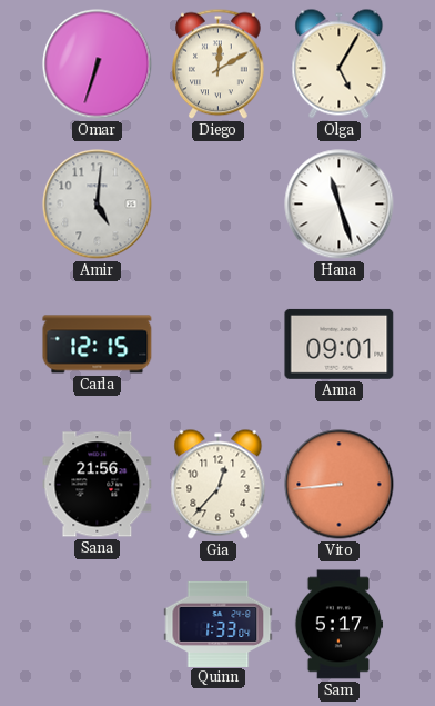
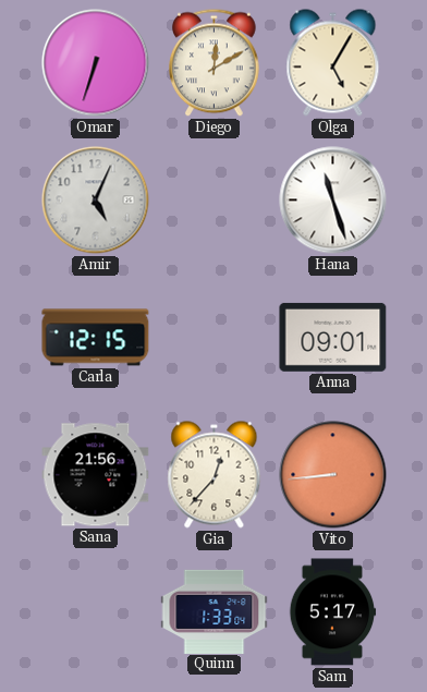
Amir: 5:01 -> 5:04 (96, 201)
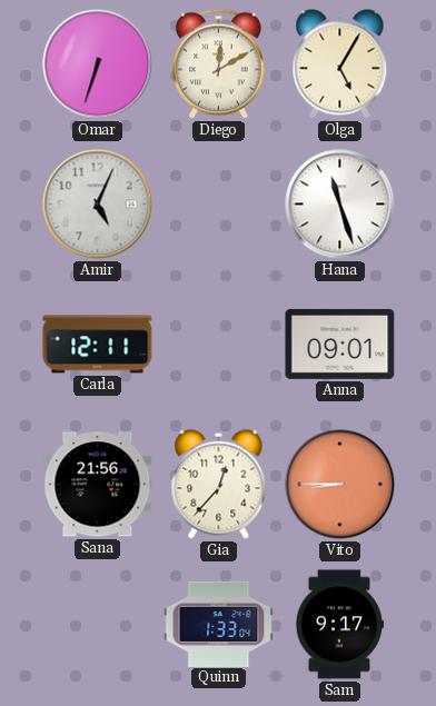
Carla: 12:15 -> 12:11 (98, 345)
Vito: 8:44 -> 8:45 (340, 485)
Sam: 5:17 -> 9:17 (339, 625)
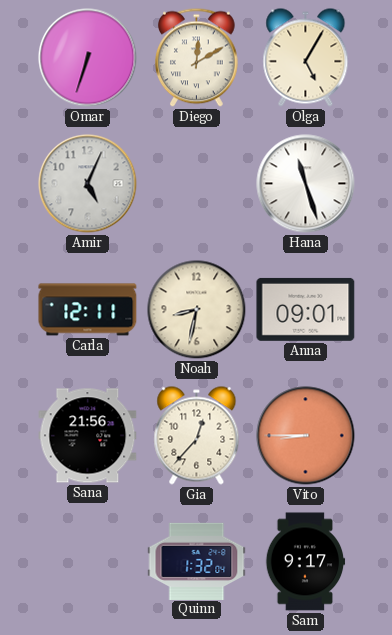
Noah: none -> 8:32 (197, 310)
Quinn: 1:33 -> 1:32 (197, 561)
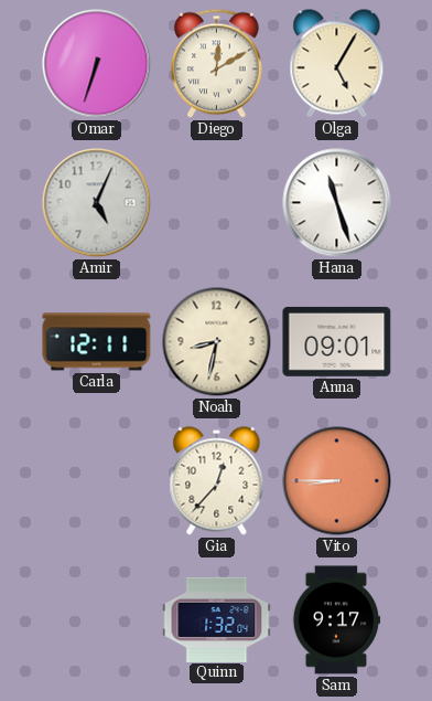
Sana: 21:56 -> none (88, 436)
